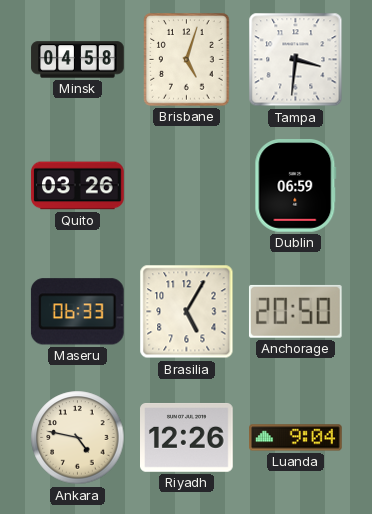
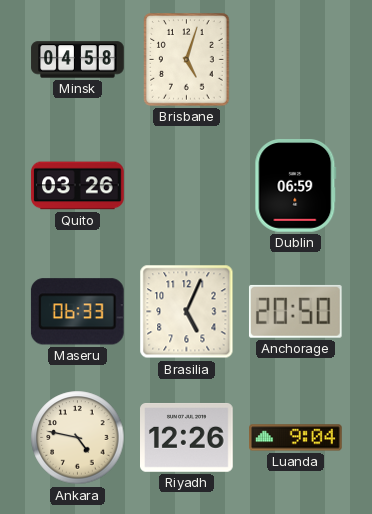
Tampa: 3:31 -> none (296, 60)
Brasilia: 5:05 -> 5:04 (187, 312)
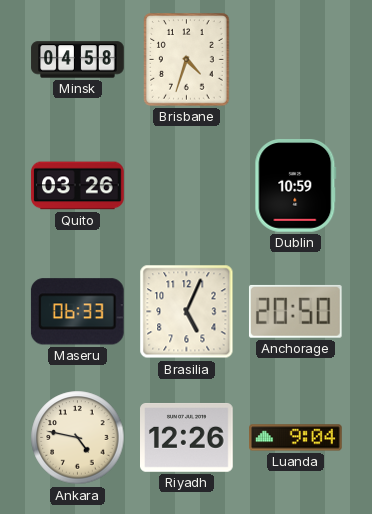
Brisbane: 5:03 -> 4:33 (187, 60)
Dublin: 06:59 -> 10:59 (296, 186)
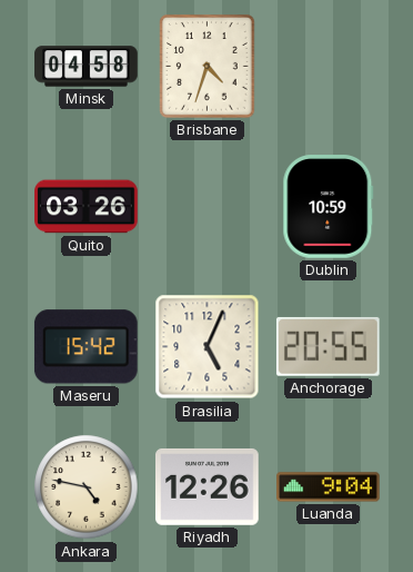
Maseru: 06:33 -> 15:42 (85, 347)
Anchorage: 20:50 -> 20:55 (328, 346)
